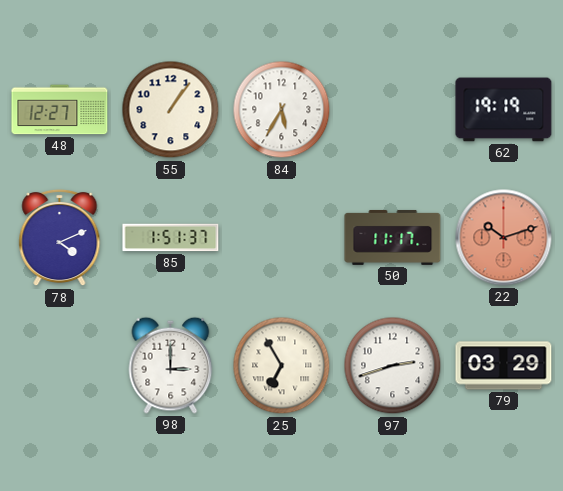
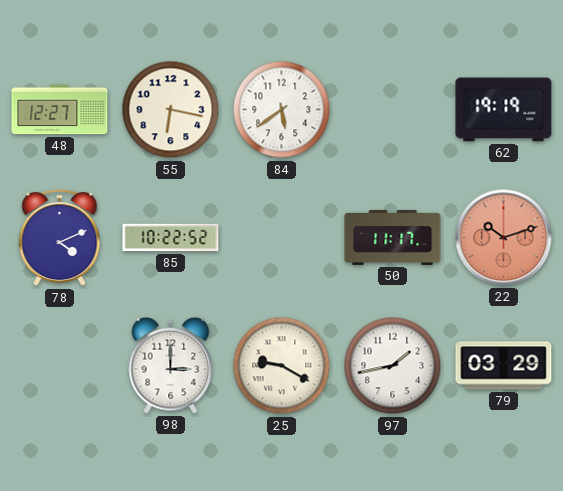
55: 1:06 -> 6:17 (171, 110)
84: 5:35 -> 5:39 (282, 110)
85: 1:51 -> 10:22 (171, 238)
25: 6:55 -> 9:20 (282, 366)
97: 2:42 -> 1:43 (393, 366)
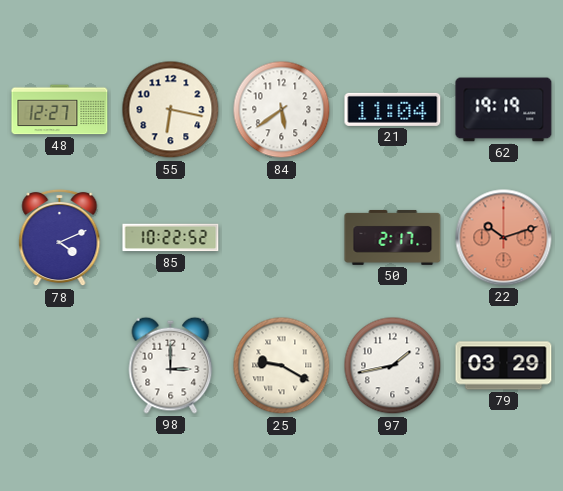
21: none -> 11:04 (393, 109)
50: 11:17 -> 2:17 (393, 237)
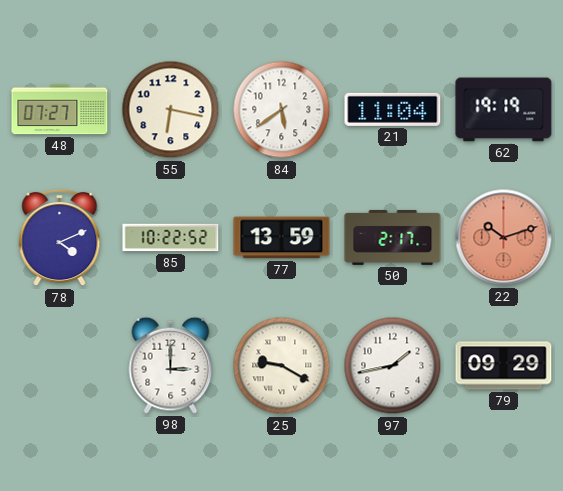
48: 12:27 -> 07:27 (60, 110)
77: none -> 13:59 (282, 238)
79: 03:29 -> 09:29 (504, 366)
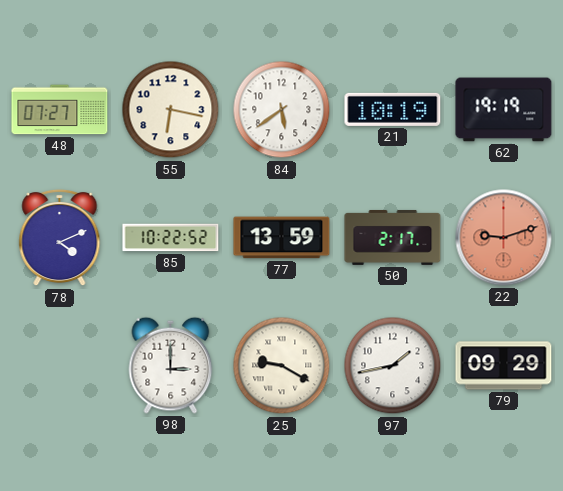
21: 11:04 -> 10:19 (393, 109)
22: 10:12 -> 9:12 (504, 238)
